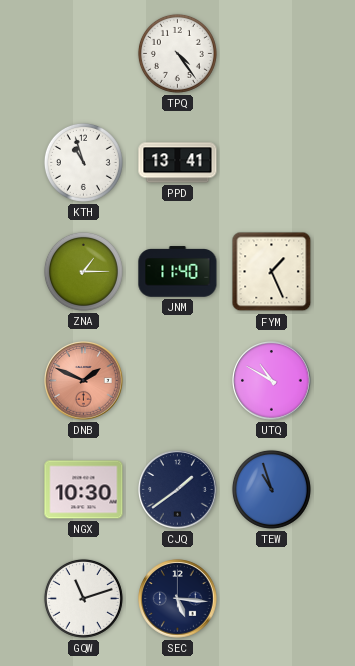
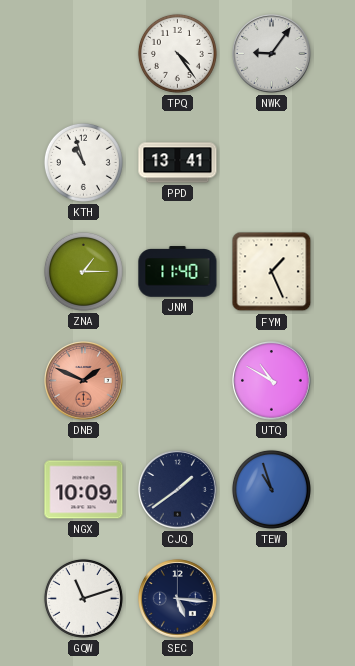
NWK: none -> 9:06 (272, 54)
NGX: 10:30 -> 10:09 (84, 490)
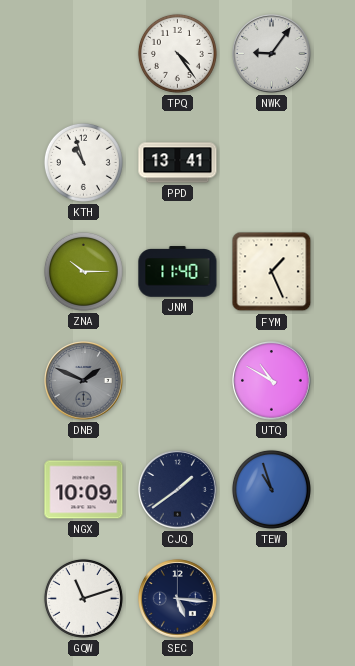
ZNA: 1:15 -> 10:15 (83, 271)
DNB dial: salmon -> grey (84, 381)
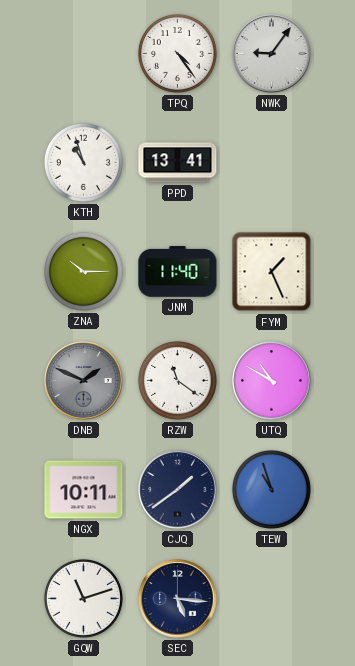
RZW: none -> 11:21 (177, 380)
NGX: 10:09 -> 10:11 (84, 490)
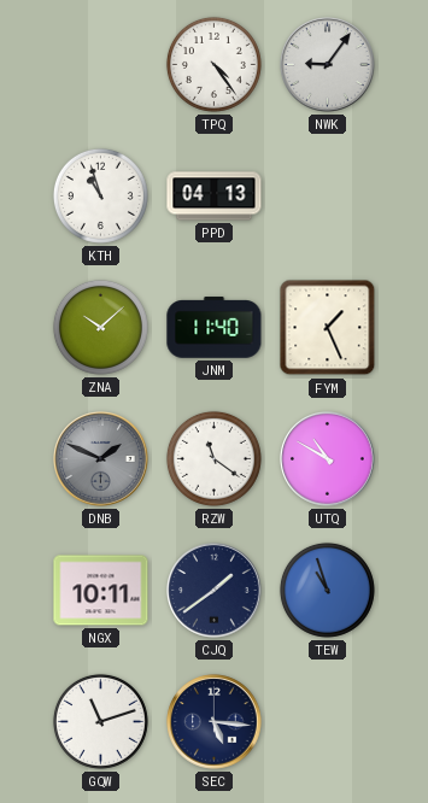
PPD: 13:41 -> 04:13 (215, 197)
ZNA: 10:15 -> 10:08 (100, 327)
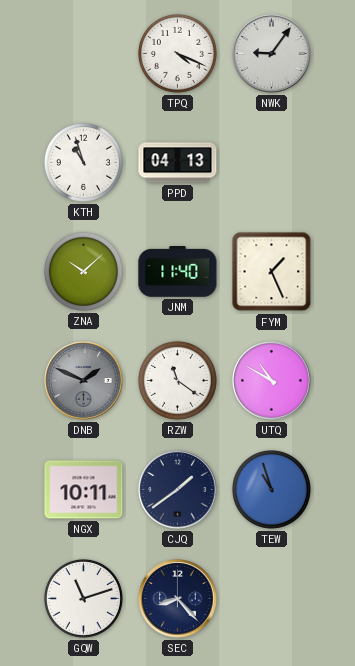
TPQ: 4:24 -> 4:19 (177, 53)
SEC: 5:16 -> 8:23 (178, 599)
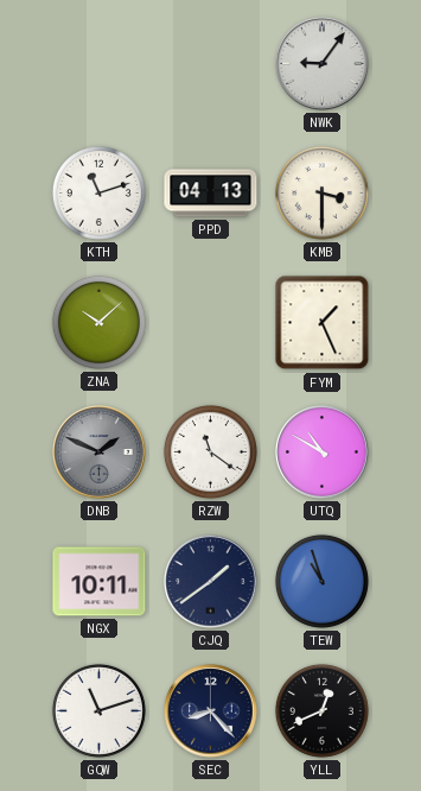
TPQ: 4:19 -> none (177, 53)
KTH: 10:57 -> 11:12 (98, 192)
KMB: none -> 3:30 (321, 192)
JNM: 11:40 -> none (178, 272)
YLL: none -> 12:41 (321, 710)
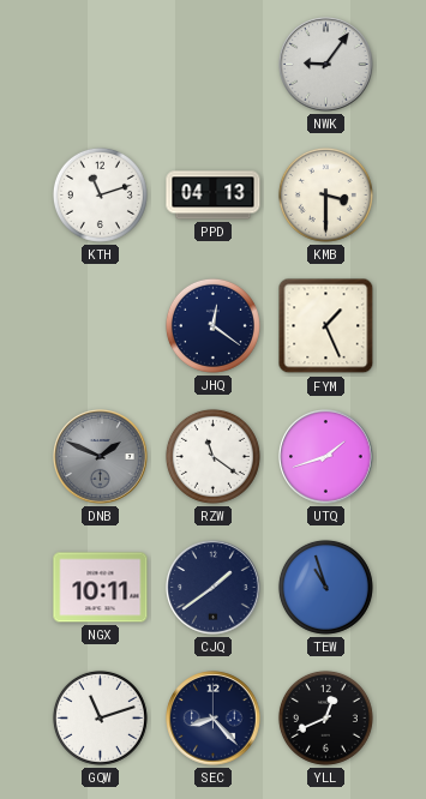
ZNA: 10:08 -> none (98, 322)
JHQ: none -> 12:21 (212, 325)
UTQ: 10:50 -> 1:42 (326, 457)
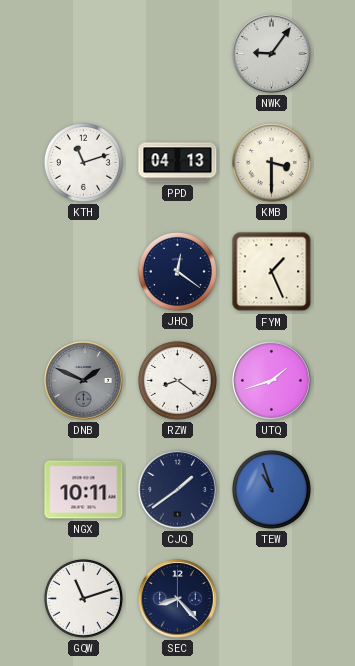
RZW: 11:21 -> 8:21 (177, 380)
YLL: 12:41 -> none (325, 717)
